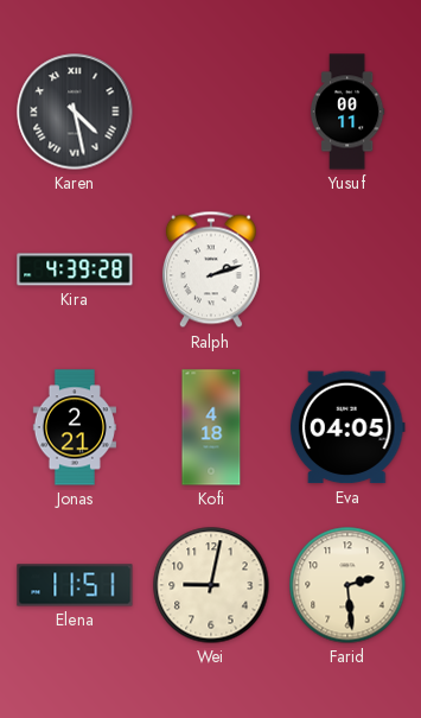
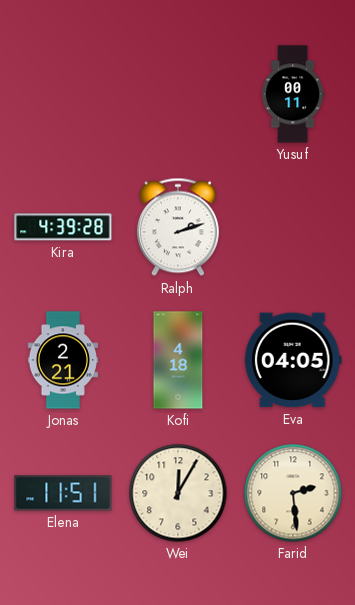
Karen: 4:28 -> none (75, 112)
Wei: 9:02 -> 12:05 (178, 493)
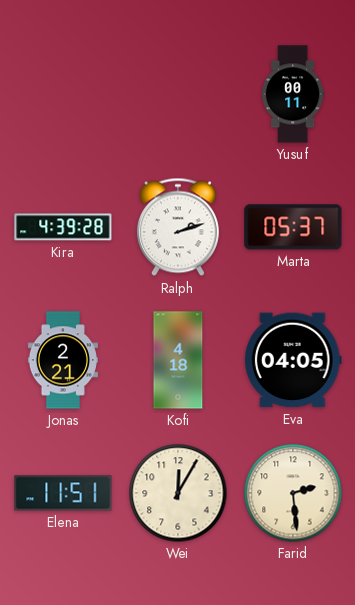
Marta: none -> 05:37 (293, 227)
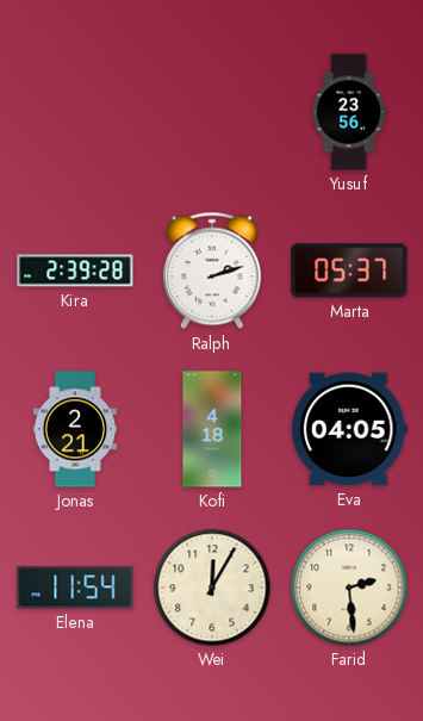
Yusuf: 00:11 -> 23:56 (349, 112)
Kira: 4:39 -> 2:39 (75, 271)
Elena: 11:51 -> 11:54 (75, 588)
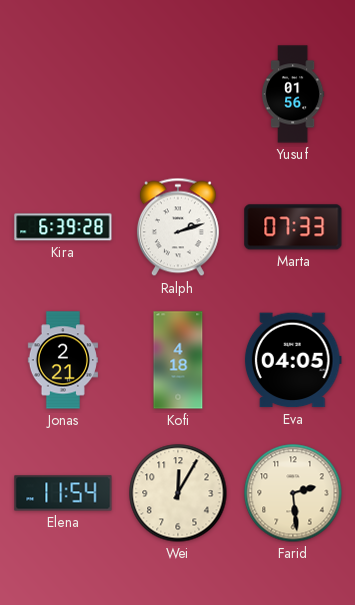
Yusuf: 23:56 -> 01:56 (293, 94)
Kira: 2:39 -> 6:39 (63, 227)
Marta: 05:37 -> 07:33 (293, 227)
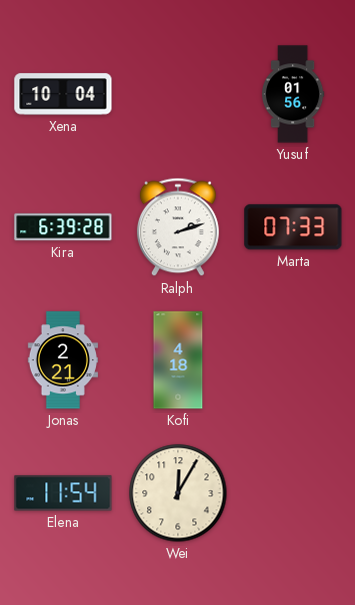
Xena: none -> 10:04 (63, 94)
Eva: 04:05 -> none (293, 360)
Farid: 2:29 -> none (293, 493)
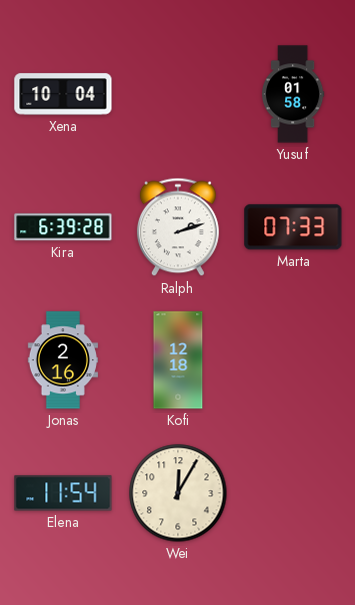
Yusuf: 01:56 -> 01:58 (293, 94)
Jonas: 2:21 -> 2:16 (62, 360)
Kofi: 4:18 -> 12:18 (178, 360)
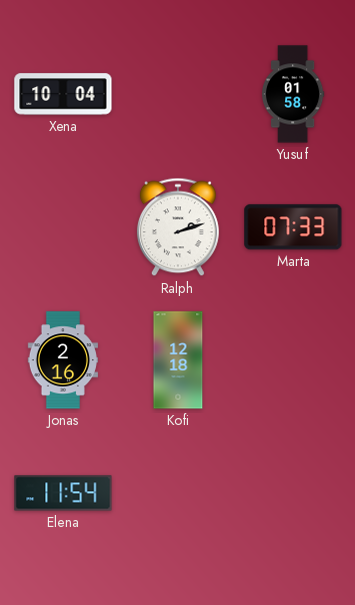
Kira: 6:39 -> none (63, 227)
Wei: 12:05 -> none (178, 493)
